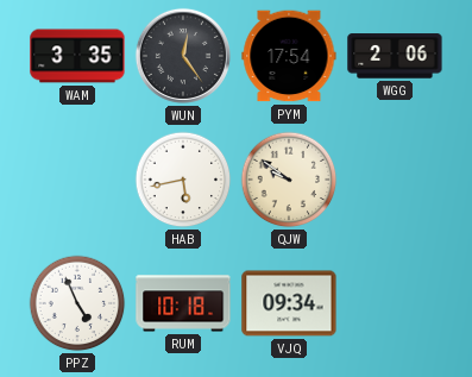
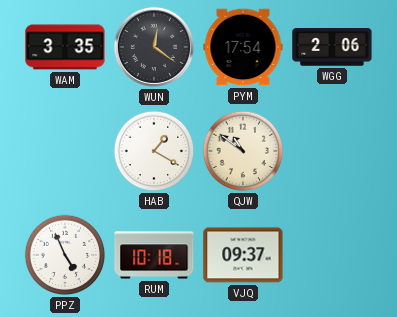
WUN: 12:24 -> 12:21 (154, 47)
HAB: 5:43 -> 1:20 (154, 151)
QJW: 9:51 -> 10:51 (243, 151)
VJQ: 09:34 -> 09:37 (243, 255)
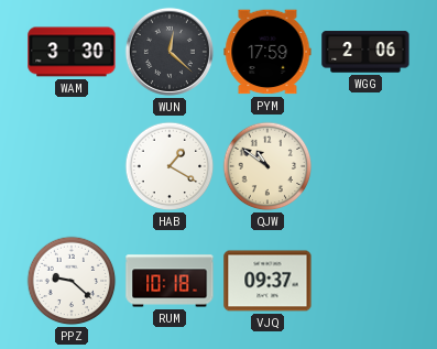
WAM: 3:35 -> 3:30 (72, 52)
WUN: 12:21 -> 12:22 (170, 52)
PYM: 17:54 -> 17:59 (267, 52)
PPZ: 4:56 -> 9:22 (72, 281)
